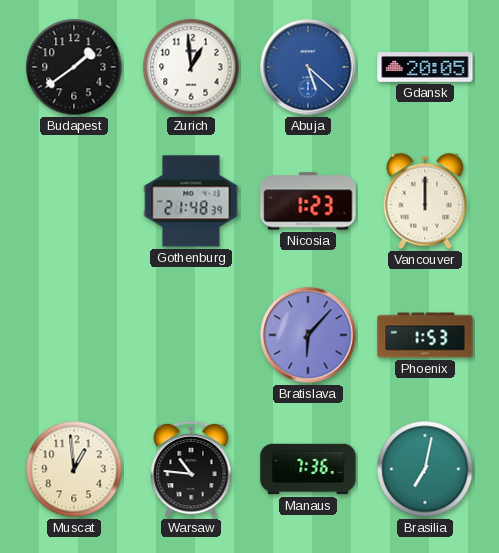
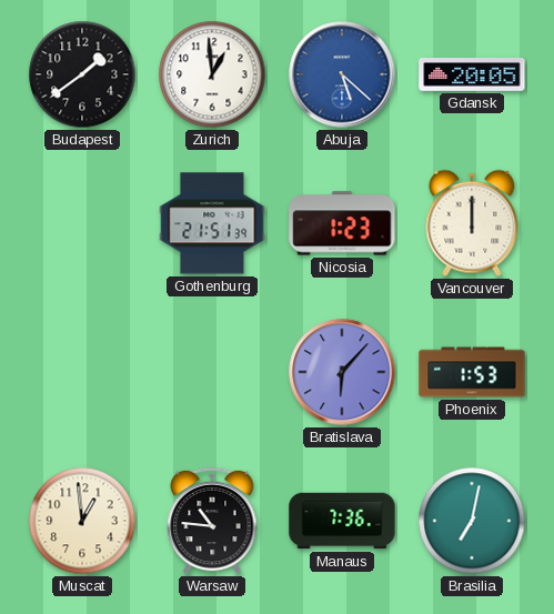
Gothenburg: 21:48 -> 21:51 (212, 223)
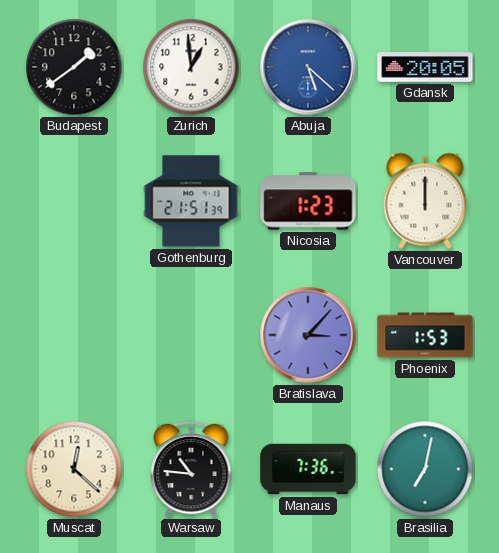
Bratislava: 6:07 -> 3:07 (308, 335)
Muscat: 12:59 -> 12:22 (74, 469)
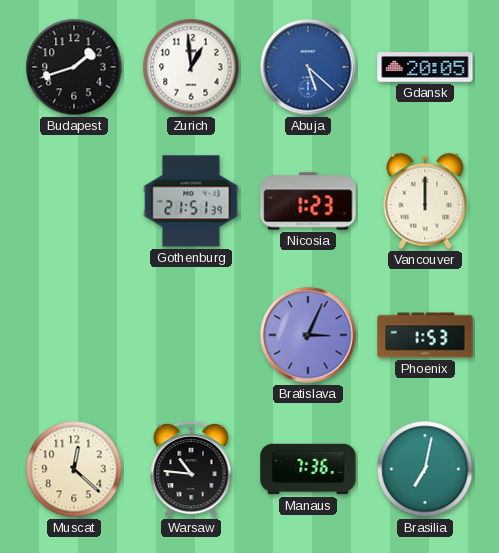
Budapest: 1:39 -> 1:42 (74, 67)
Bratislava: 3:07 -> 3:04 (308, 335)
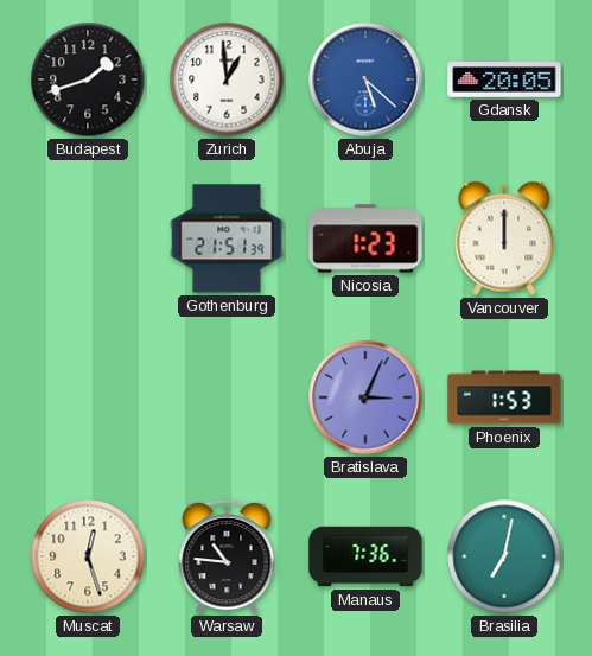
Muscat: 12:22 -> 12:27 (88, 556)
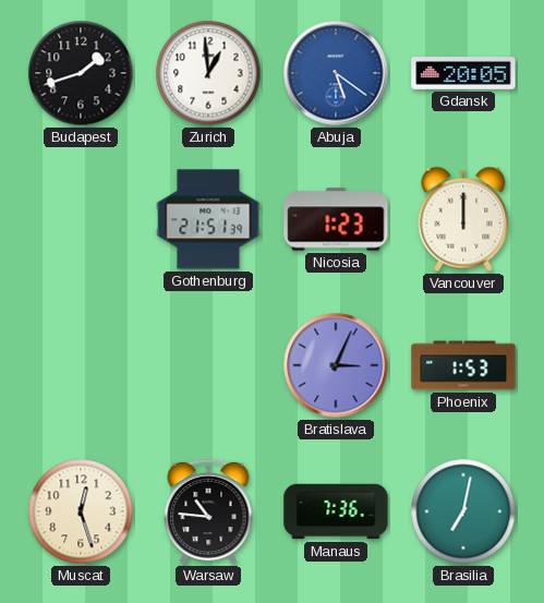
Abuja: 5:22 -> 5:21 (336, 73)
